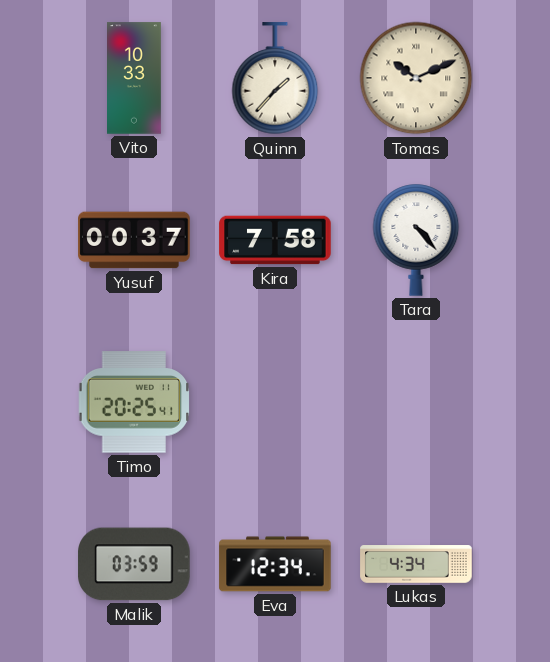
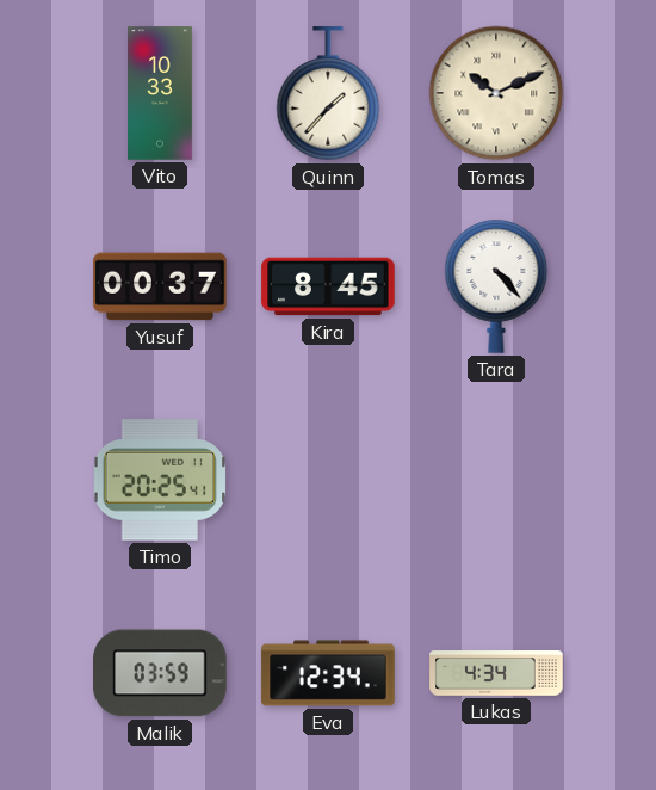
Kira: 7:58 -> 8:45 (328, 286)
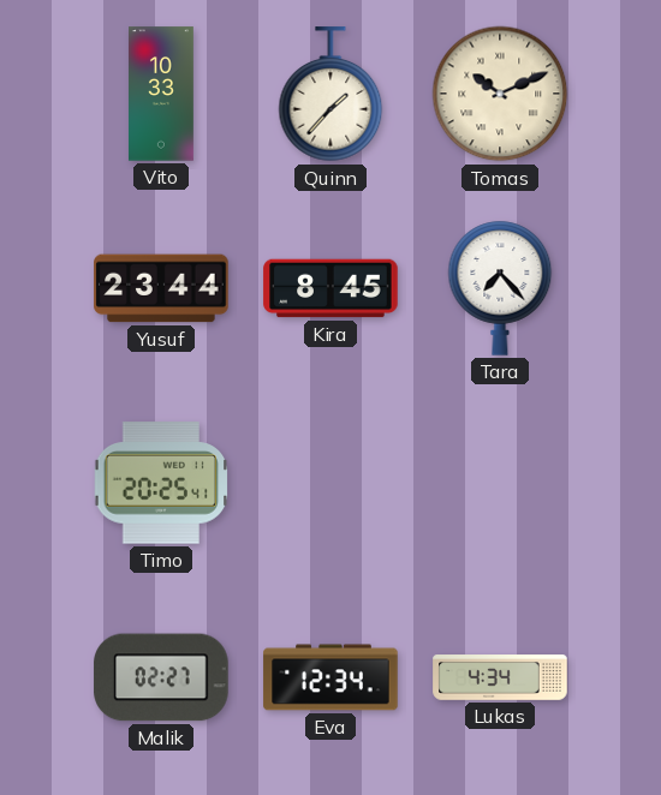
Yusuf: 00:37 -> 23:44 (161, 288)
Tara: 4:23 -> 7:23 (500, 288)
Malik: 03:59 -> 02:27 (161, 677)
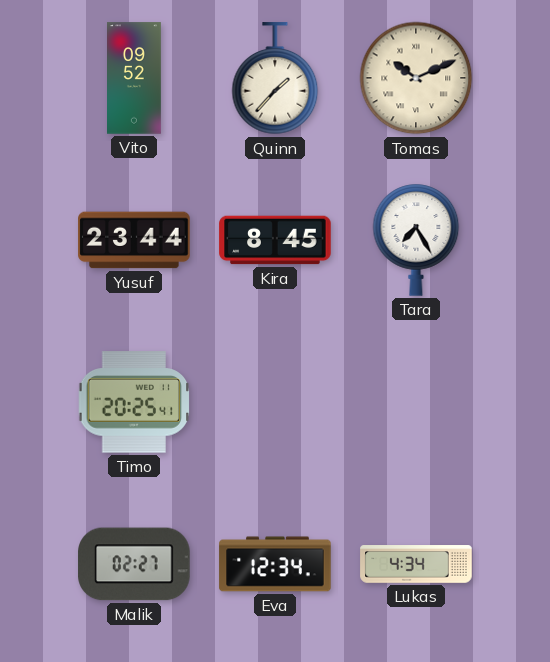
Vito: 10:33 -> 09:52 (135, 78)
Tara: 7:23 -> 7:25 (416, 240)
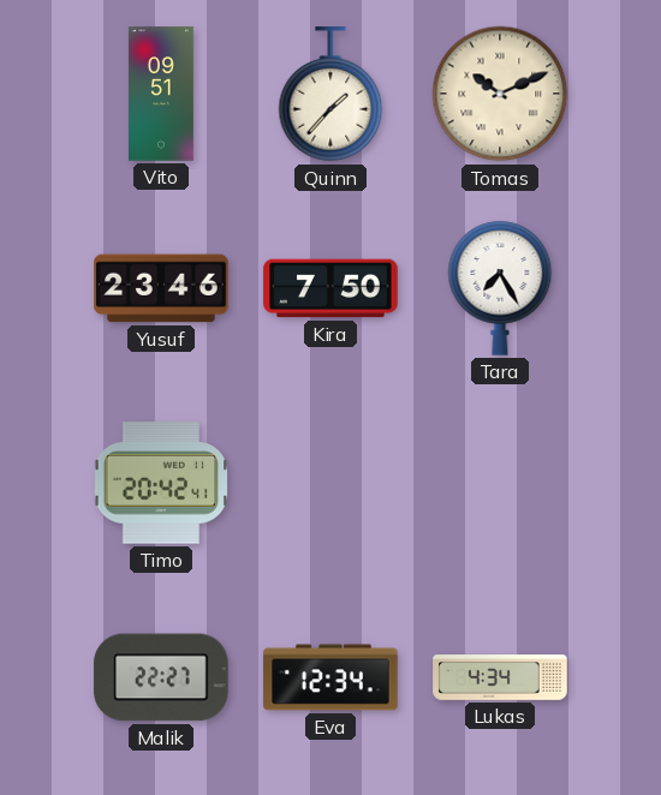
Vito: 09:52 -> 09:51 (162, 94)
Yusuf: 23:44 -> 23:46 (161, 288)
Kira: 8:45 -> 7:50 (330, 288)
Timo: 20:25 -> 20:42 (161, 483)
Malik: 02:27 -> 22:27 (161, 677)
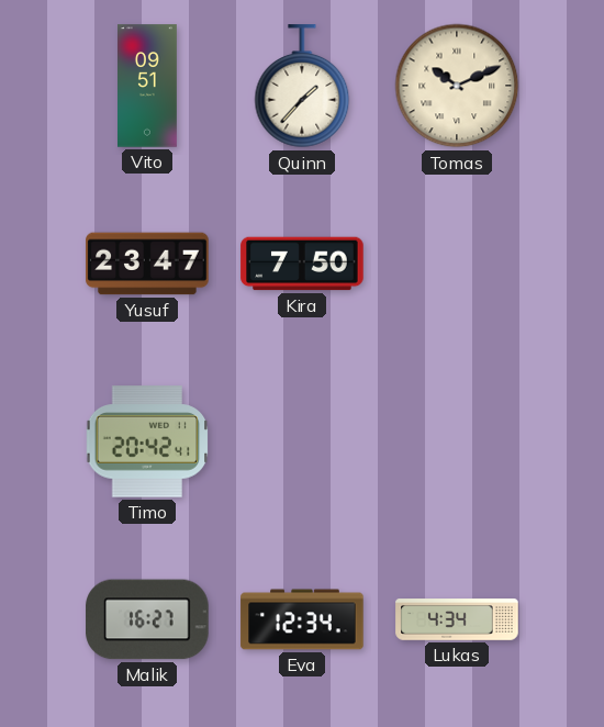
Yusuf: 23:46 -> 23:47 (147, 264)
Tara: 7:25 -> none (500, 288)
Malik: 22:27 -> 16:27 (147, 619)
